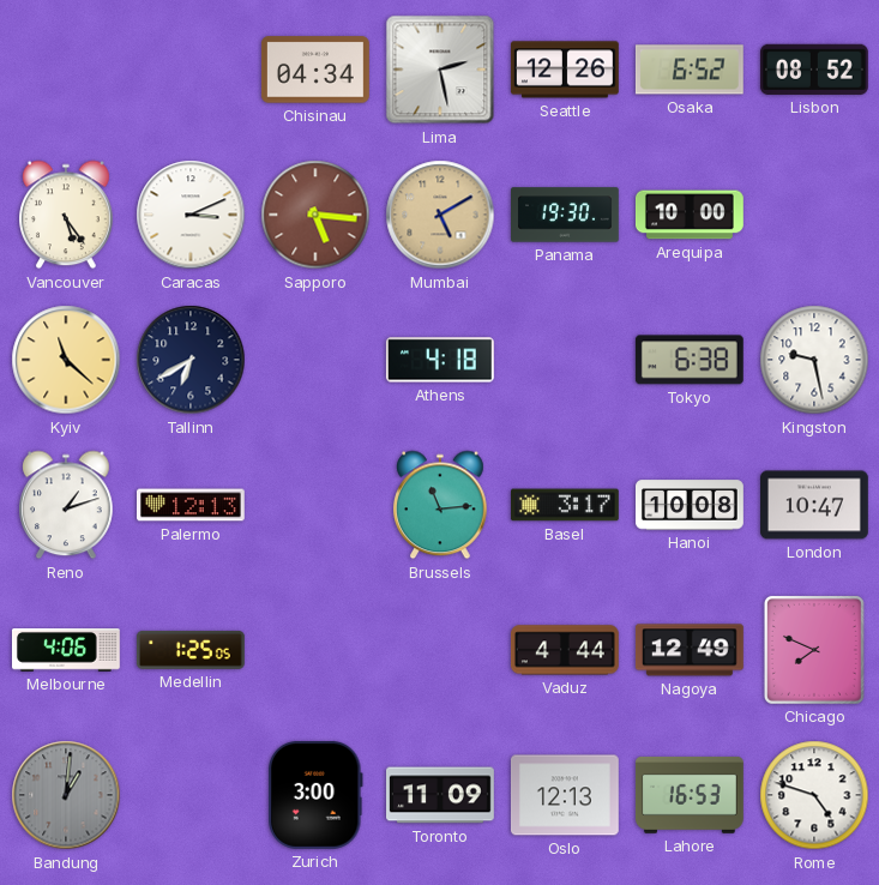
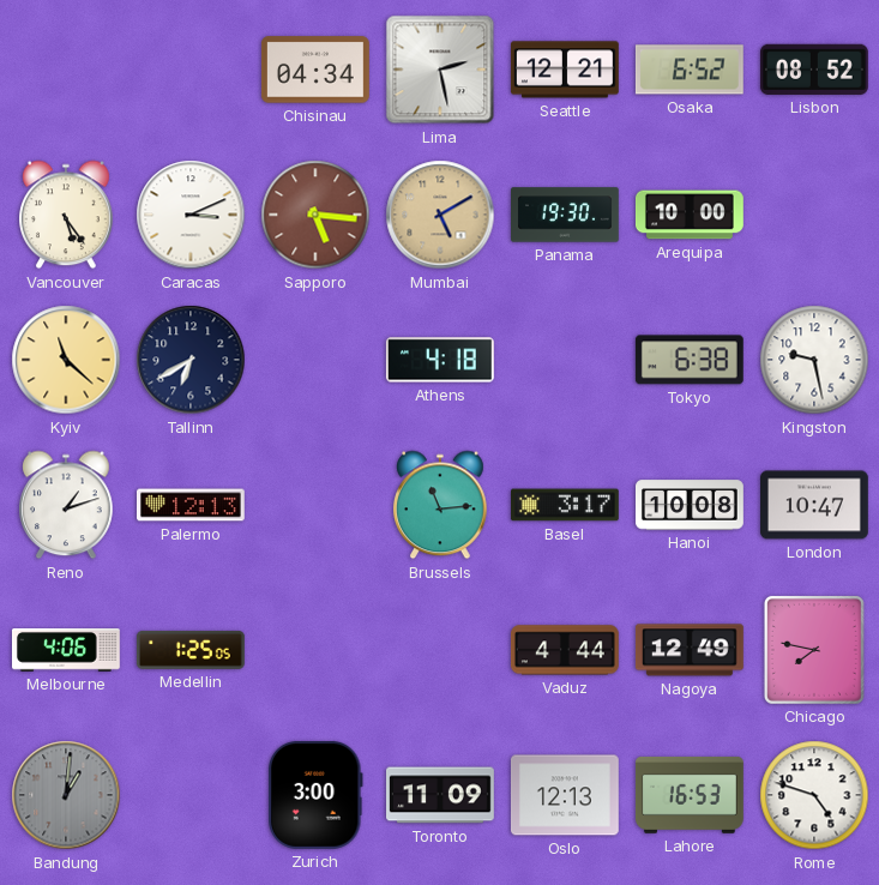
Seattle: 12:26 -> 12:21 (565, 70)
Chicago: 7:49 -> 7:47 (814, 650)
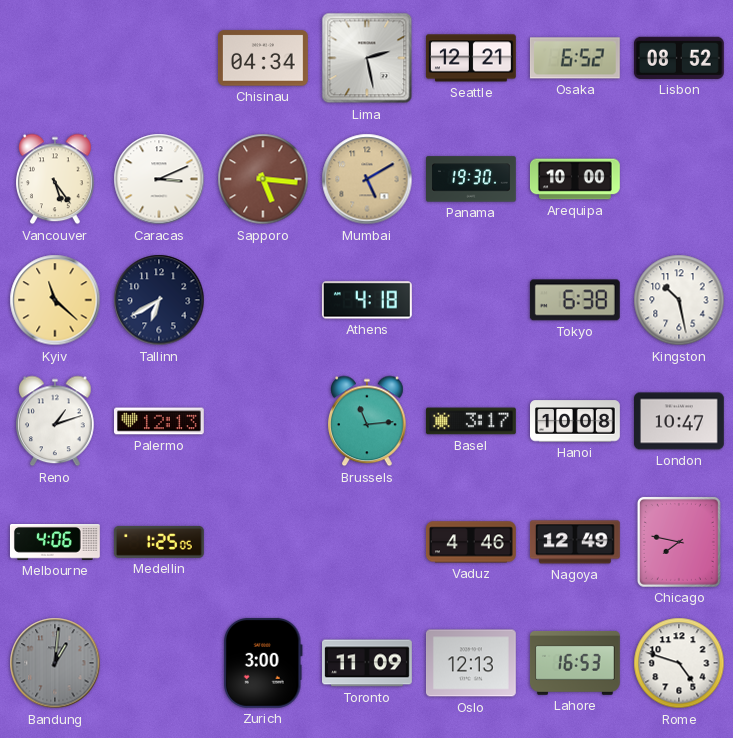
Kingston: 9:28 -> 10:28 (679, 300)
Vaduz: 4:44 -> 4:46 (471, 542)
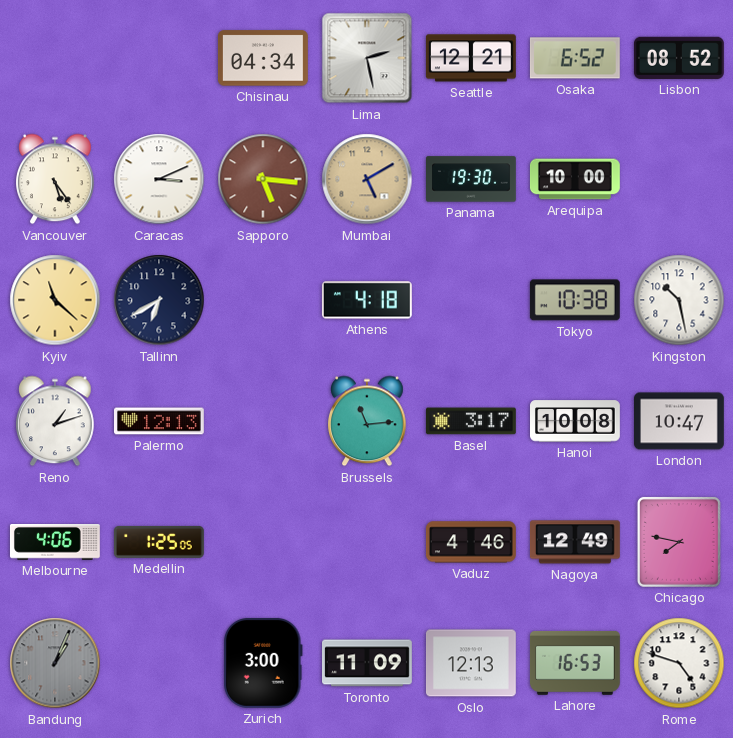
Tokyo: 6:38 -> 10:38 (575, 300)
Bandung: 1:01 -> 1:04 (55, 663)
